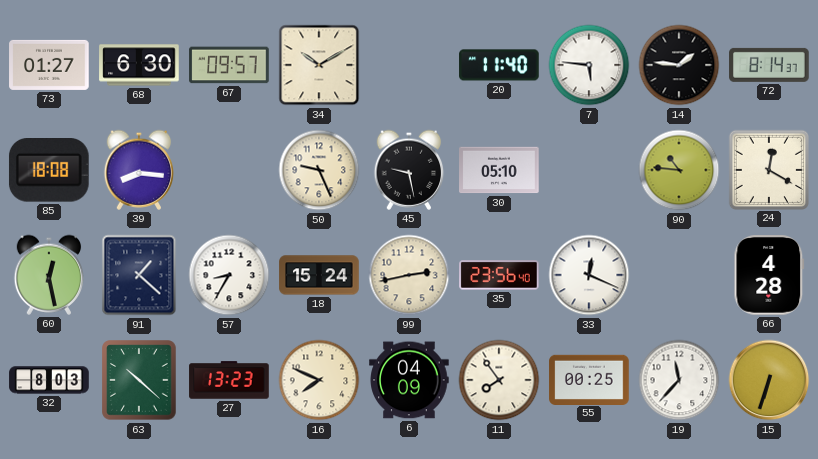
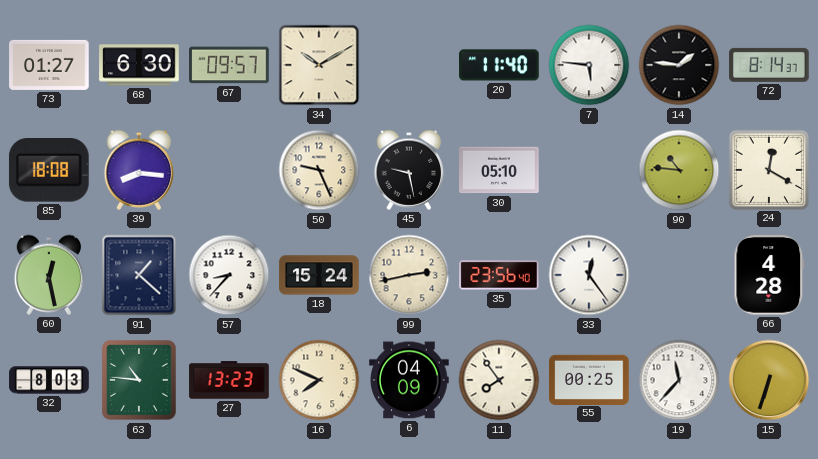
57: 8:35 -> 8:37 (229, 275)
33: 12:19 -> 12:24 (589, 275)
63: 10:22 -> 10:46 (139, 380)
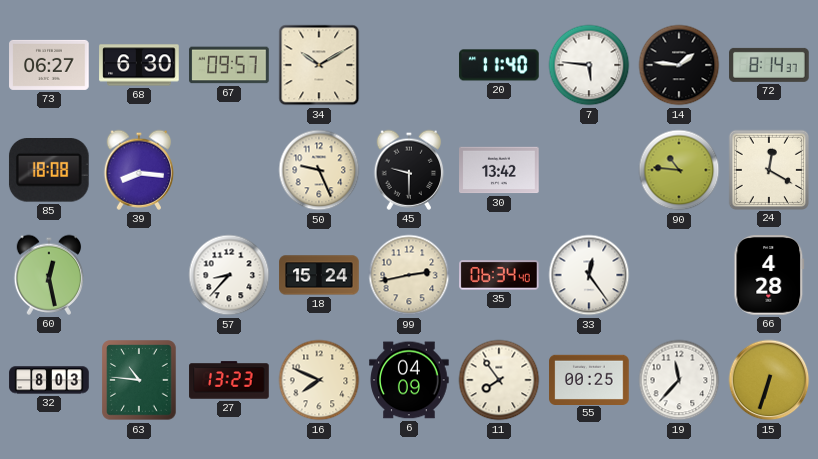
73: 01:27 -> 06:27 (49, 65)
45: 9:28 -> 9:30 (409, 170)
30: 05:10 -> 13:42 (499, 170)
91: 1:22 -> none (139, 275)
35: 23:56 -> 06:34 (499, 275)
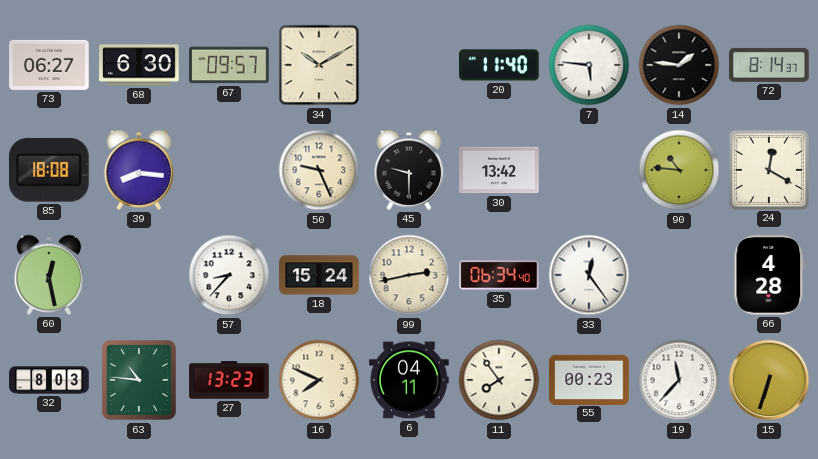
6: 04:09 -> 04:11 (409, 380)
55: 00:25 -> 00:23 (589, 379)
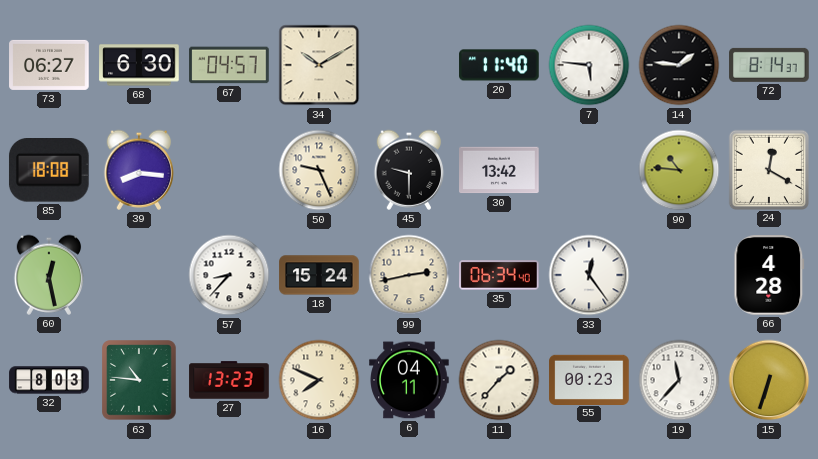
67: 09:57 -> 04:57 (229, 65)
11: 7:54 -> 1:37 (499, 380)
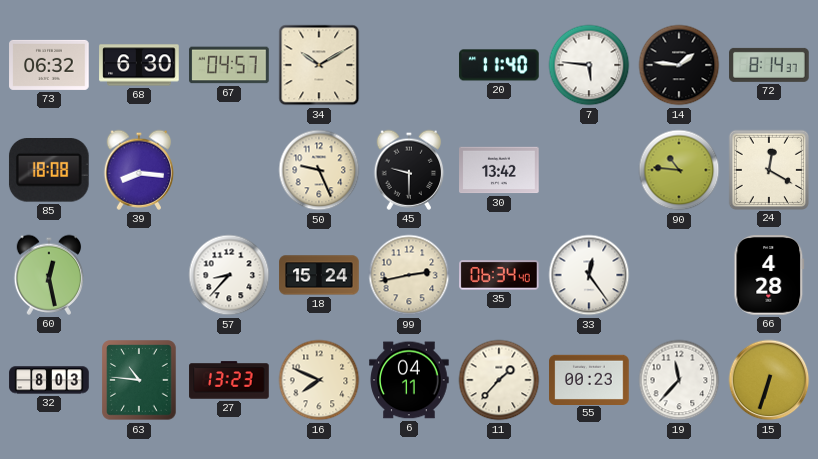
73: 06:27 -> 06:32 (49, 65)
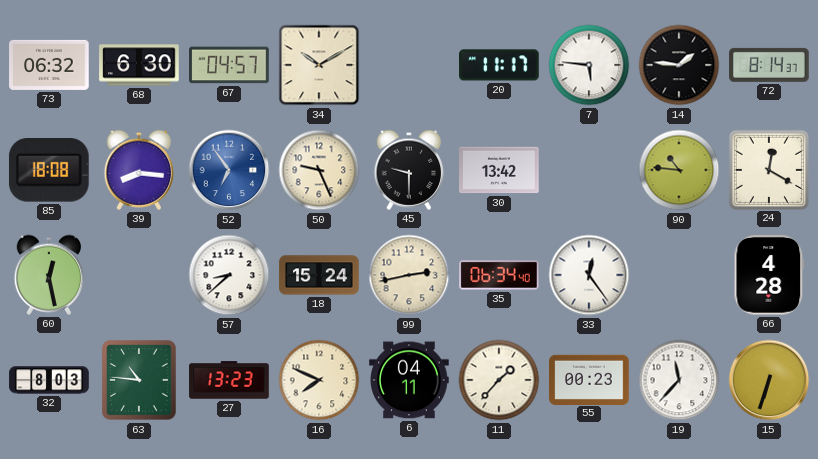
20: 11:40 -> 11:17 (499, 65)
52: none -> 6:54 (229, 170)
57: 8:37 -> 8:38 (229, 275)
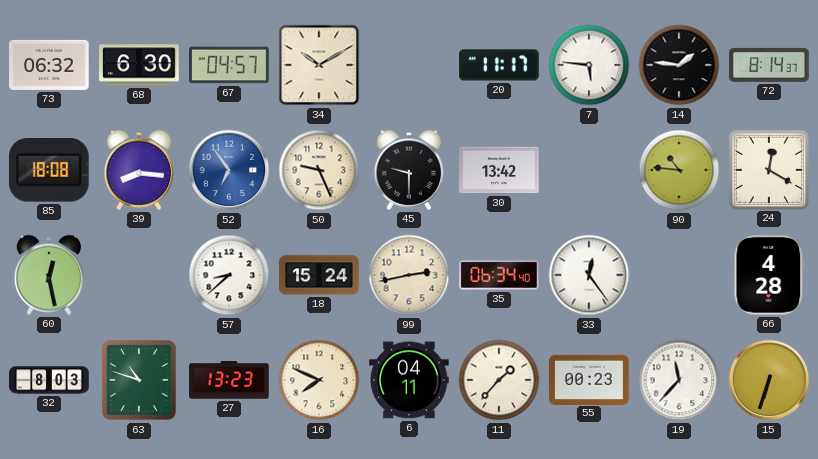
63: 10:46 -> 10:48 (139, 380)
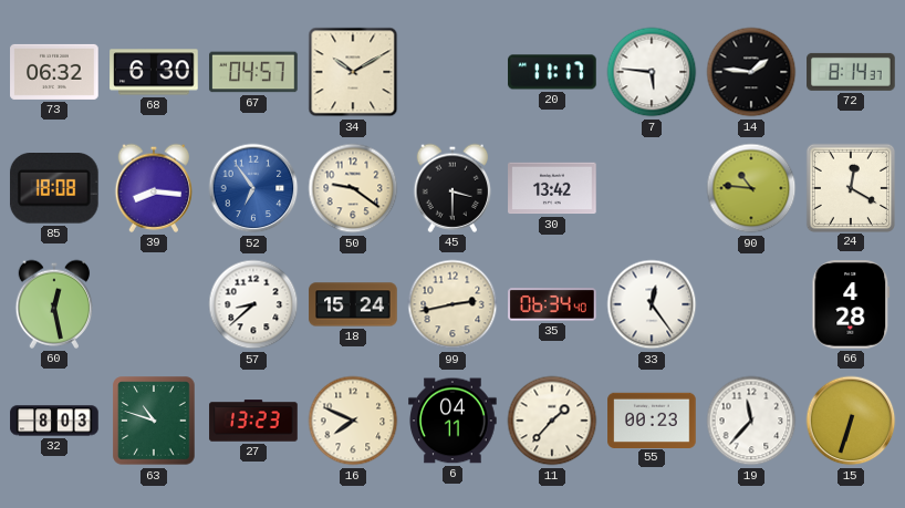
50: 9:26 -> 9:21 (353, 188)
45: 9:30 -> 3:30 (452, 188)
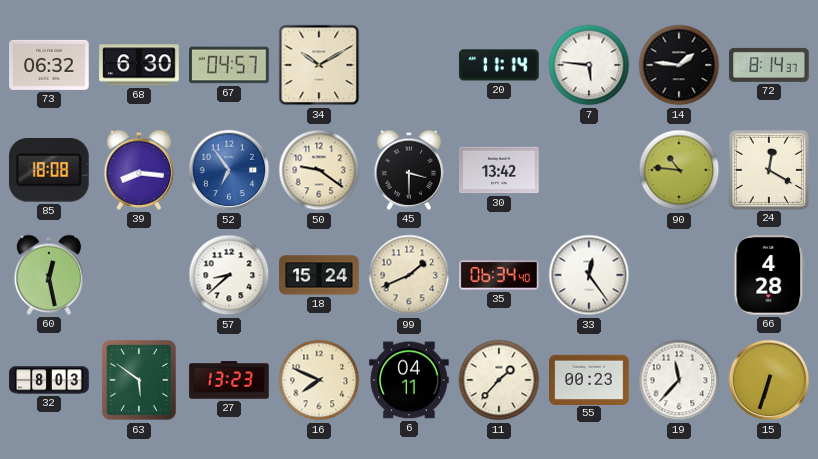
20: 11:17 -> 11:14 (499, 65)
99: 2:43 -> 1:41 (409, 275)
63: 10:48 -> 5:51 (139, 380)
